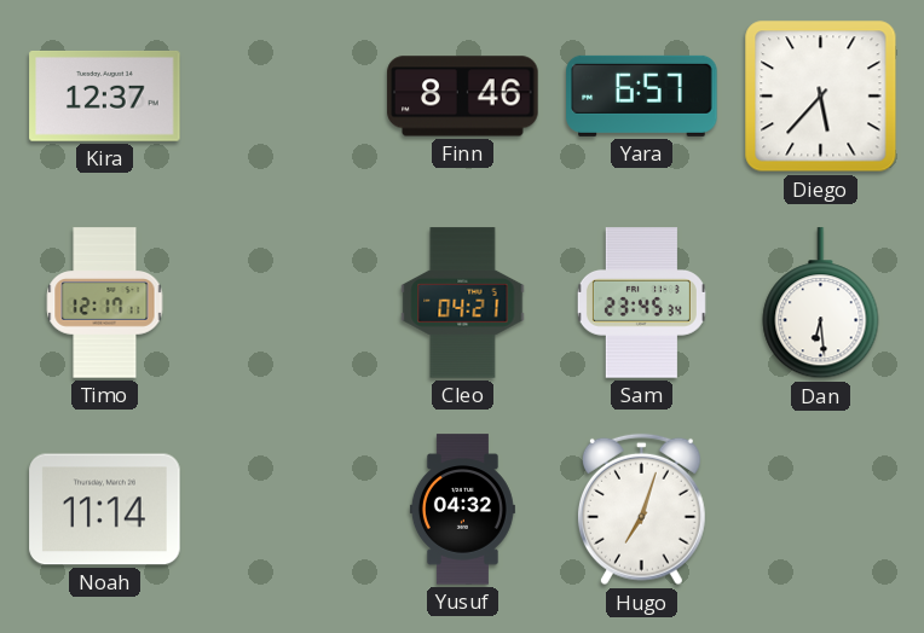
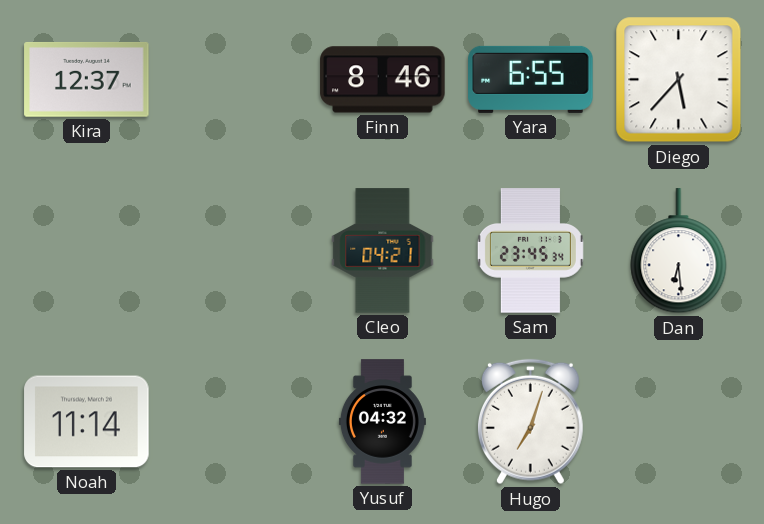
Yara: 6:57 -> 6:55 (531, 79)
Timo: 12:17 -> none (105, 303)
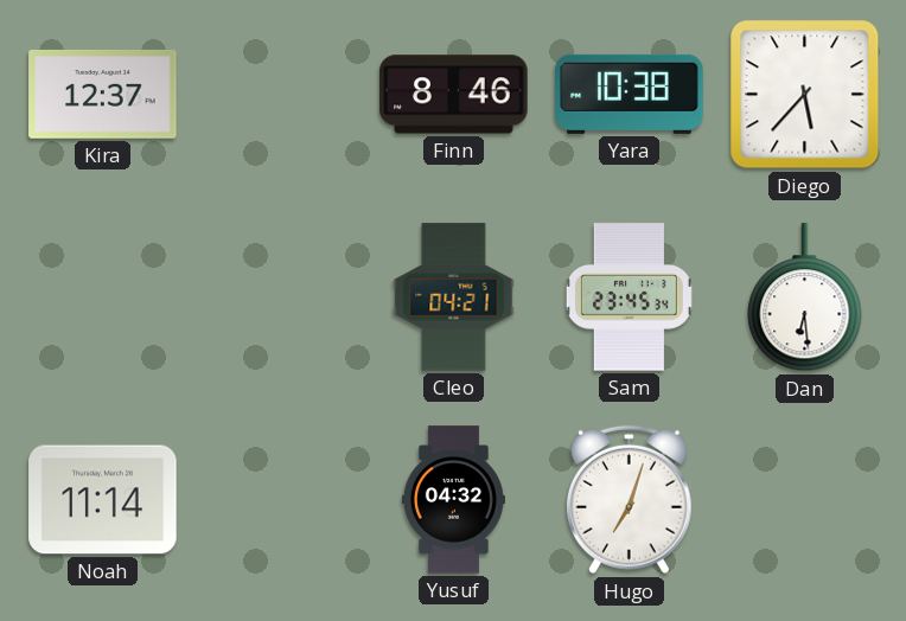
Yara: 6:55 -> 10:38 (630, 94)
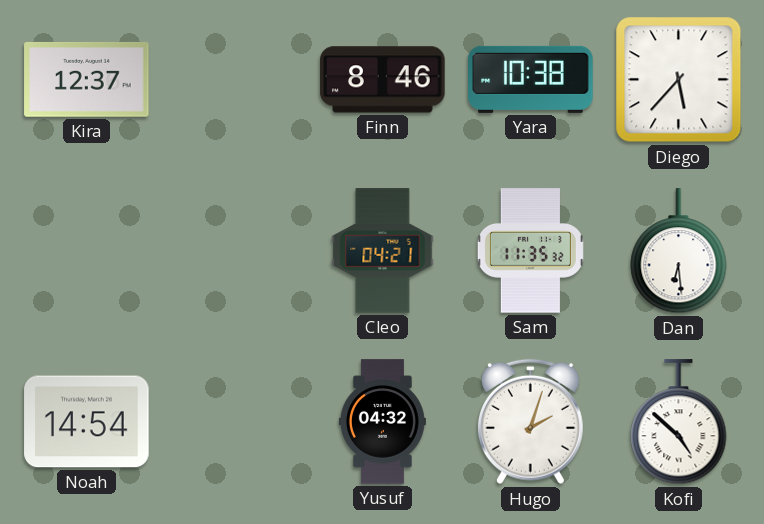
Sam: 23:45 -> 11:35 (530, 251)
Noah: 11:14 -> 14:54 (87, 422)
Hugo: 7:03 -> 2:03 (530, 422)
Kofi: none -> 4:52 (679, 422)
